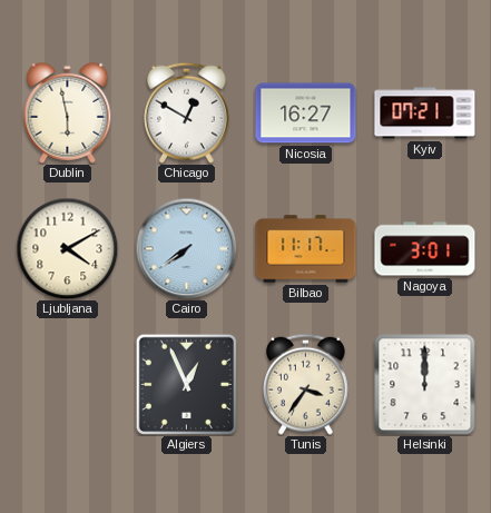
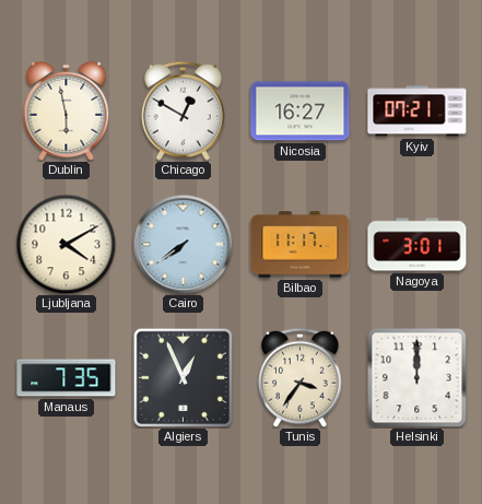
Manaus: none -> 7:35 (67, 378)
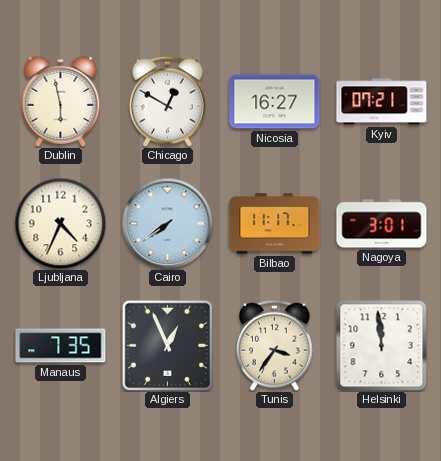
Ljubljana: 4:10 -> 4:34 (60, 223)
Helsinki: 12:00 -> 11:59 (382, 346)
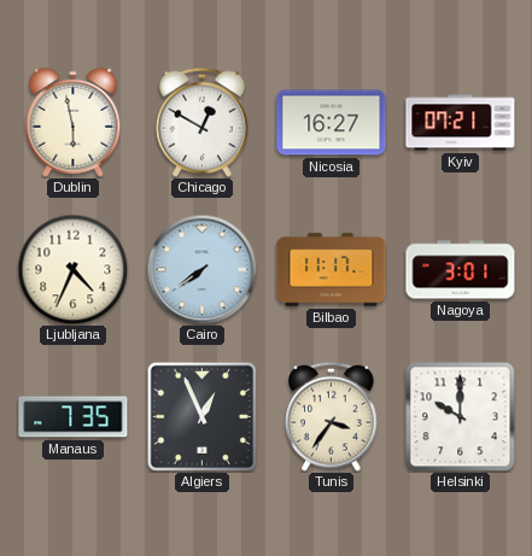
Helsinki: 11:59 -> 10:00 (461, 417)
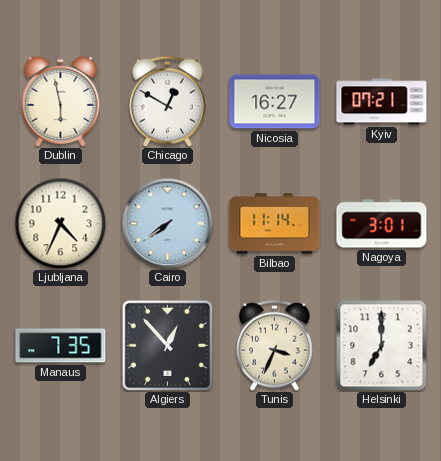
Bilbao: 11:17 -> 11:14 (275, 224)
Algiers: 12:56 -> 12:53 (167, 345)
Tunis: 3:36 -> 3:34 (275, 345)
Helsinki: 10:00 -> 7:00 (382, 346)
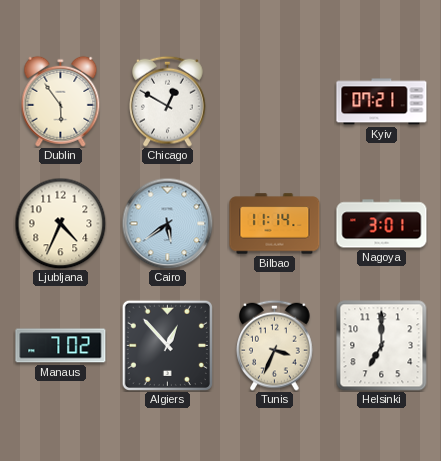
Dublin: 5:58 -> 5:54 (61, 101)
Nicosia: 16:27 -> none (275, 102)
Cairo: 7:39 -> 5:39 (167, 223)
Manaus: 7:35 -> 7:02 (61, 346)
